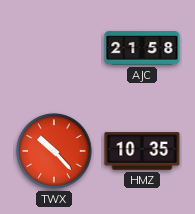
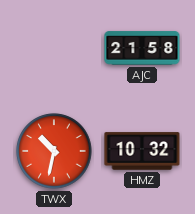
TWX: 10:23 -> 10:32 (54, 151)
HMZ: 10:35 -> 10:32 (142, 151)
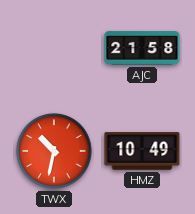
HMZ: 10:32 -> 10:49 (142, 151)
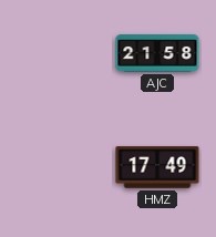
TWX: 10:32 -> none (54, 151)
HMZ: 10:49 -> 17:49 (157, 167)
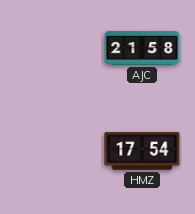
HMZ: 17:49 -> 17:54 (142, 151)
